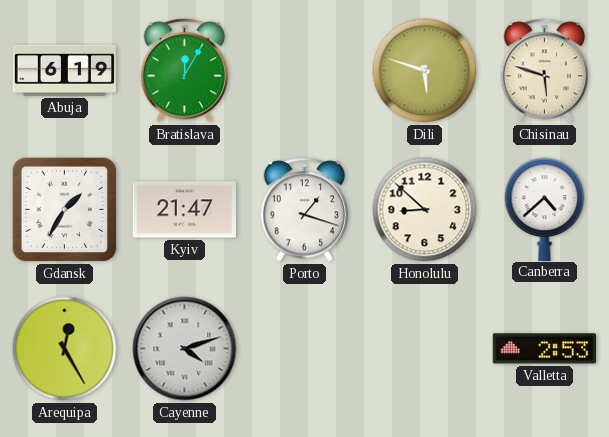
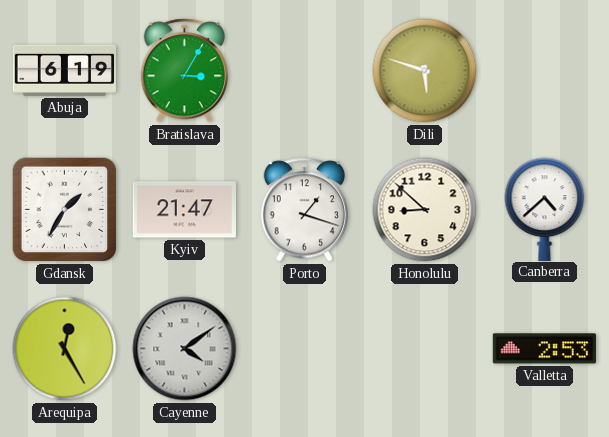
Bratislava: 12:05 -> 3:05 (185, 71)
Chisinau: 5:48 -> none (545, 71)
Cayenne: 4:12 -> 4:09 (185, 349)
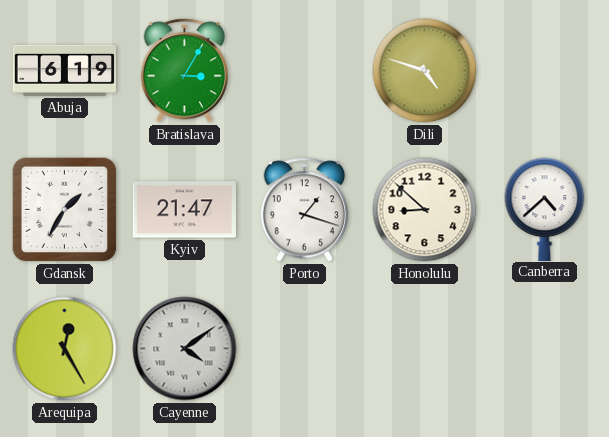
Dili: 5:48 -> 4:48 (425, 71)
Valletta: 2:53 -> none (544, 349)
